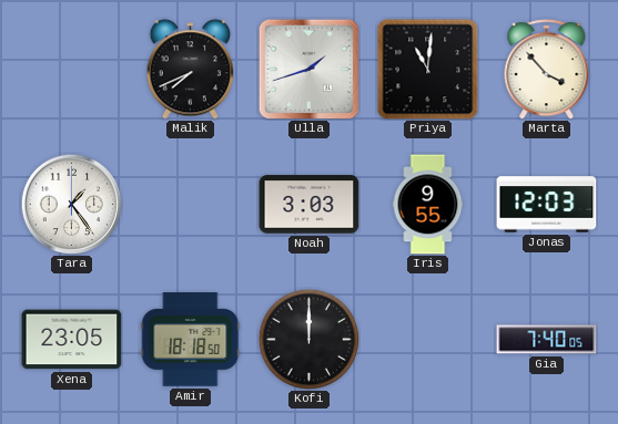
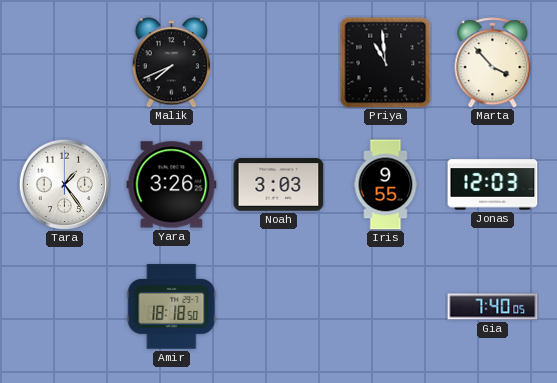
Ulla: 1:42 -> none (308, 69)
Priya: 11:01 -> 10:59 (386, 63)
Yara: none -> 3:26 (172, 185)
Xena: 23:05 -> none (72, 340)
Kofi: 12:00 -> none (308, 339)
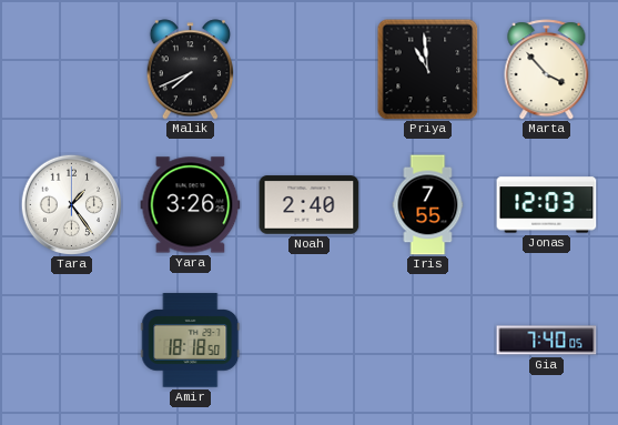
Noah: 3:03 -> 2:40 (310, 205)
Iris: 9:55 -> 7:55 (428, 205)
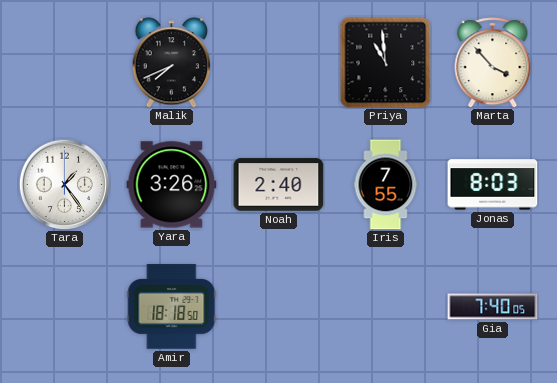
Jonas: 12:03 -> 8:03 (493, 185)
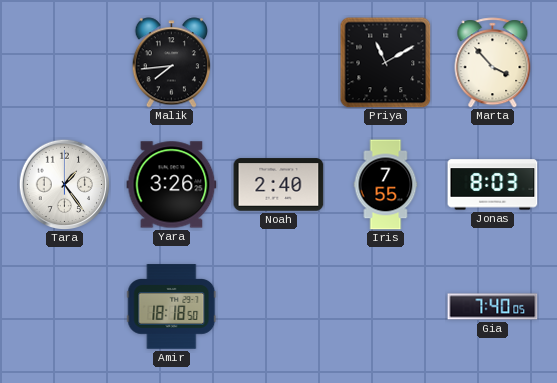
Malik: 7:41 -> 7:44 (172, 63)
Priya: 10:59 -> 11:10 (386, 63)
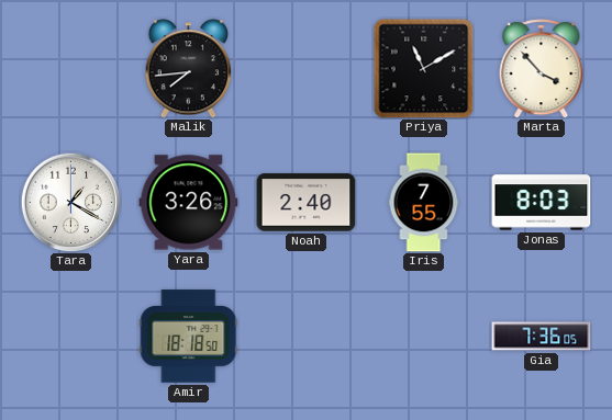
Tara: 1:24 -> 1:20 (70, 202)
Gia: 7:40 -> 7:36 (542, 337)
